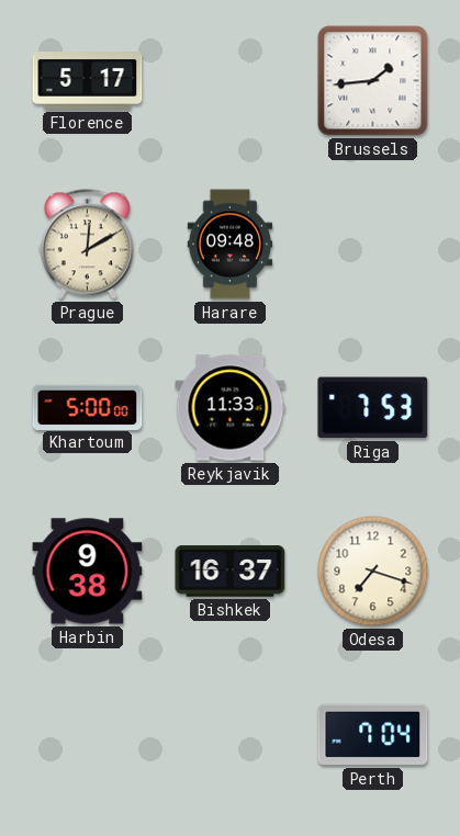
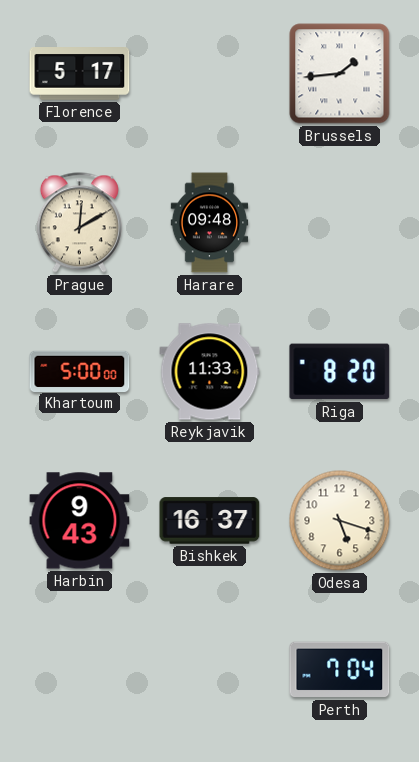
Riga: 7:53 -> 8:20 (340, 372)
Harbin: 9:38 -> 9:43 (80, 521)
Odesa: 7:18 -> 5:18 (340, 521)
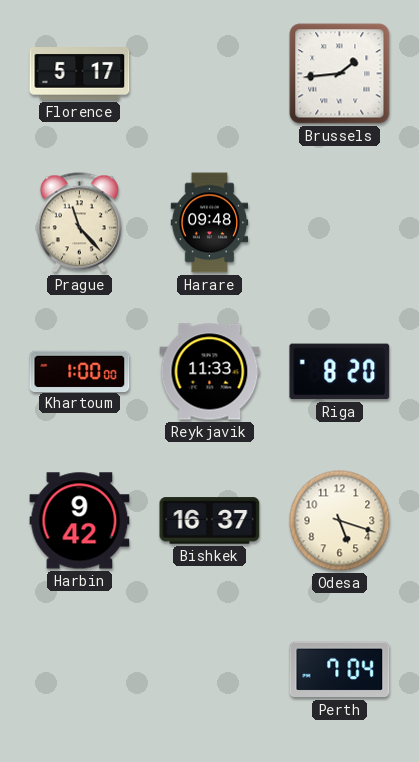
Prague: 12:10 -> 11:23 (79, 223)
Khartoum: 5:00 -> 1:00 (80, 371)
Harbin: 9:43 -> 9:42 (80, 521)
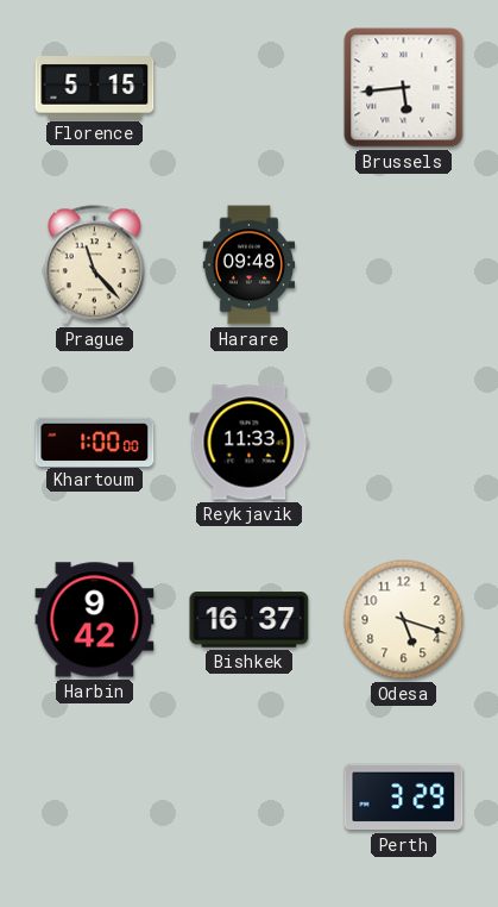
Florence: 5:17 -> 5:15 (95, 88)
Brussels: 1:44 -> 5:44 (404, 88)
Riga: 8:20 -> none (340, 372)
Perth: 7:04 -> 3:29 (404, 797)
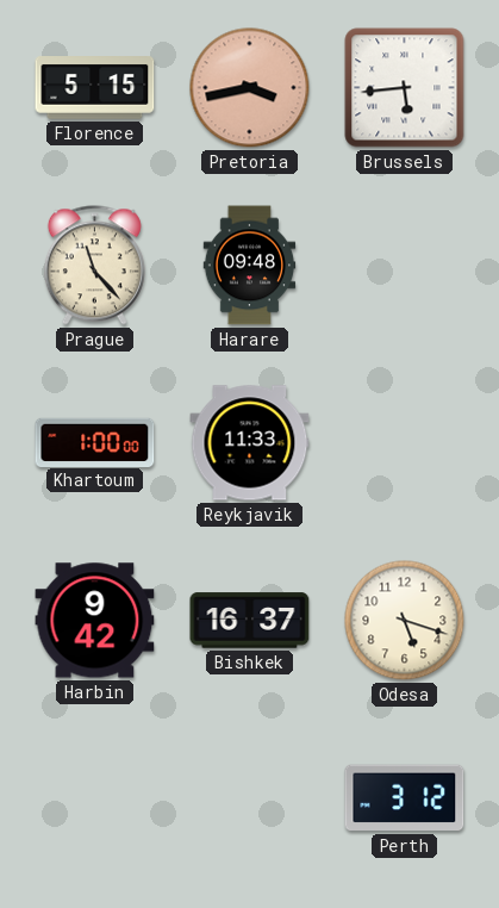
Pretoria: none -> 3:43 (250, 88)
Perth: 3:29 -> 3:12 (405, 798)
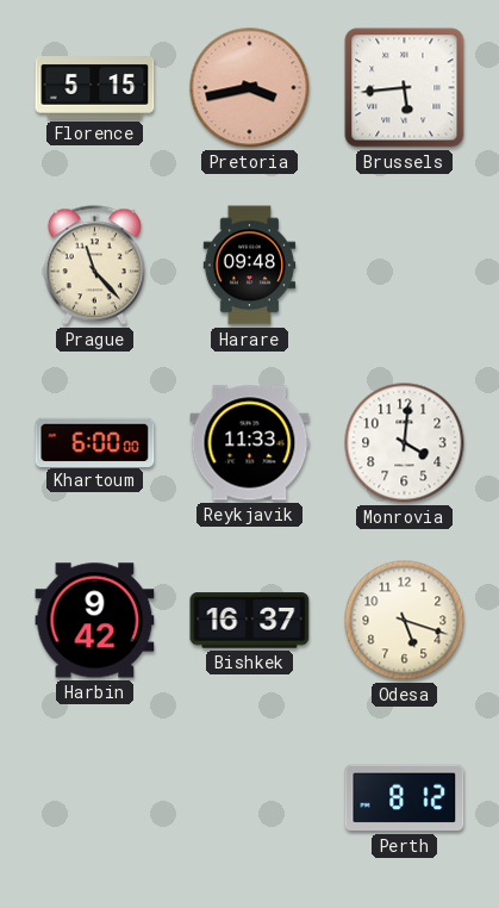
Khartoum: 1:00 -> 6:00 (95, 442)
Monrovia: none -> 4:01 (405, 443)
Perth: 3:12 -> 8:12 (405, 798)
